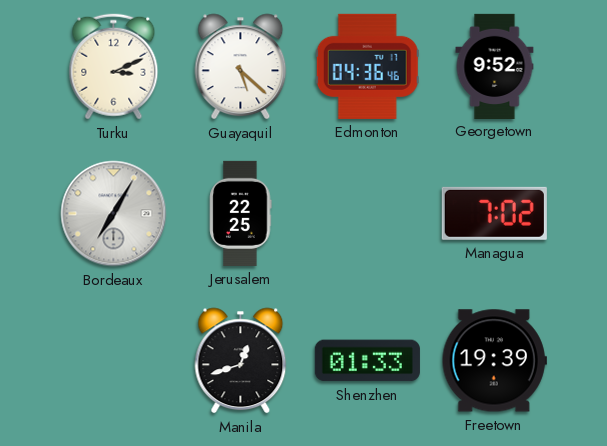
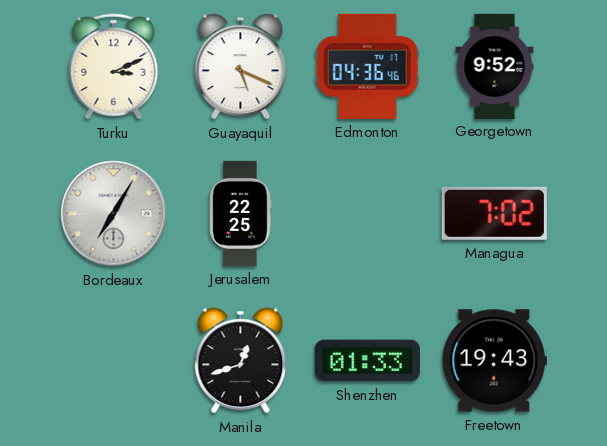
Guayaquil: 5:22 -> 5:19 (241, 67)
Freetown: 19:39 -> 19:43 (494, 361)
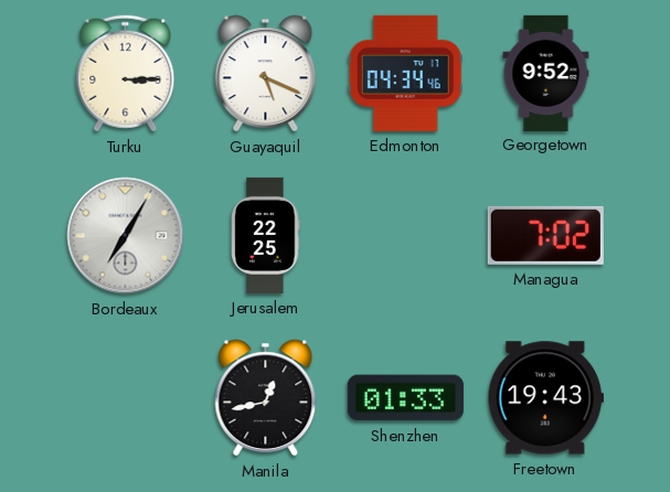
Turku: 3:11 -> 3:15 (126, 74)
Edmonton: 04:36 -> 04:34 (405, 73)
Manila: 12:42 -> 12:43 (266, 398)
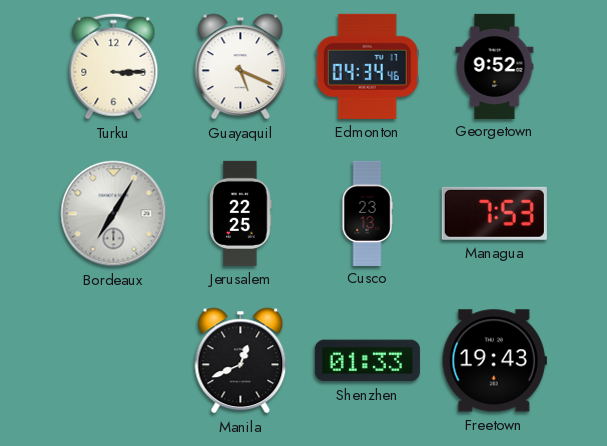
Cusco: none -> 23:13 (367, 213)
Managua: 7:02 -> 7:53 (494, 213)
Manila: 12:43 -> 12:41 (241, 361)
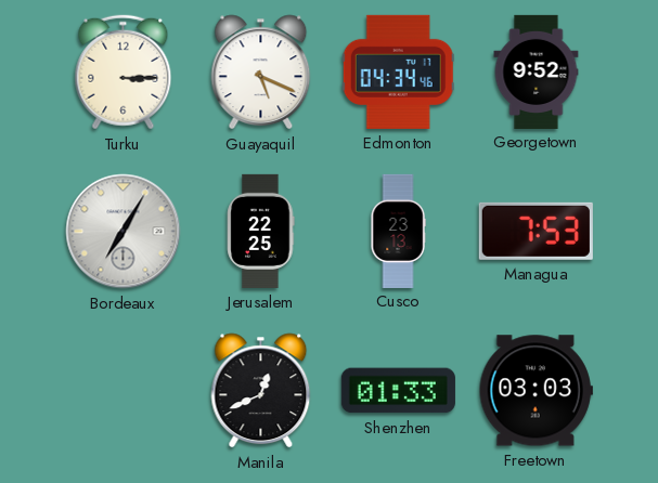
Freetown: 19:43 -> 03:03 (536, 391)
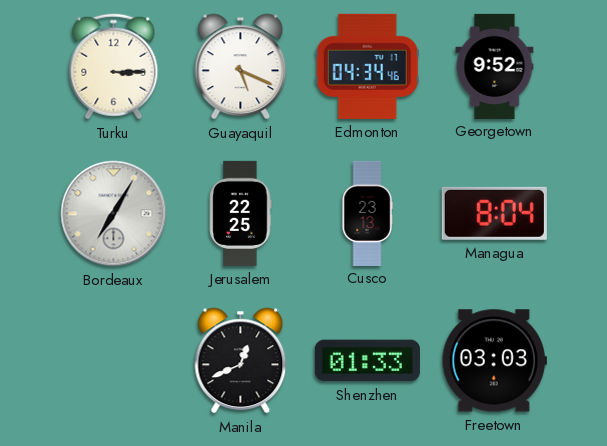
Managua: 7:53 -> 8:04 (494, 213)
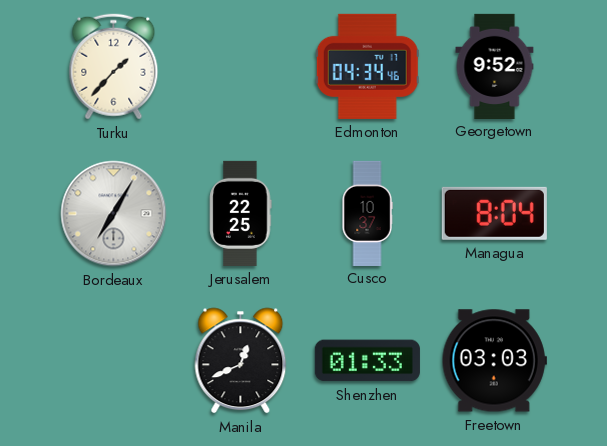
Turku: 3:15 -> 1:37 (114, 67)
Guayaquil: 5:19 -> none (241, 67)
Cusco: 23:13 -> 10:37 (367, 213)
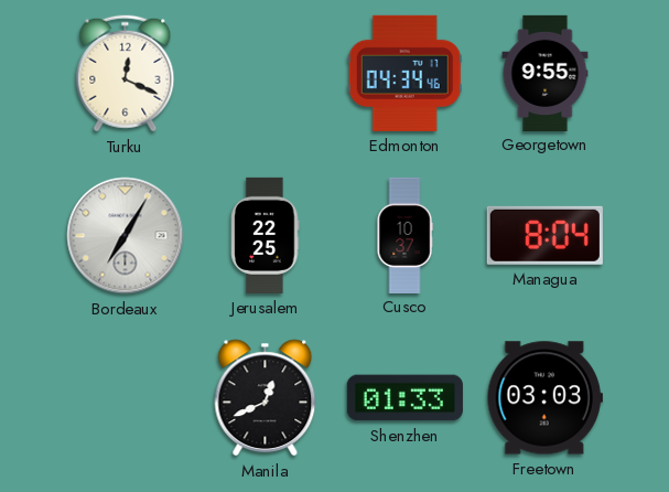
Turku: 1:37 -> 12:19 (126, 74)
Georgetown: 9:52 -> 9:55 (546, 73)
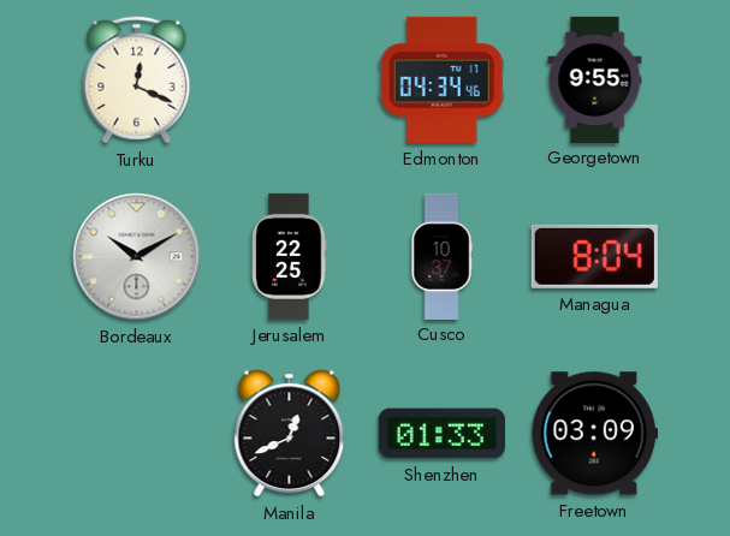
Bordeaux: 7:05 -> 10:10 (137, 257)
Freetown: 03:03 -> 03:09 (594, 434)
